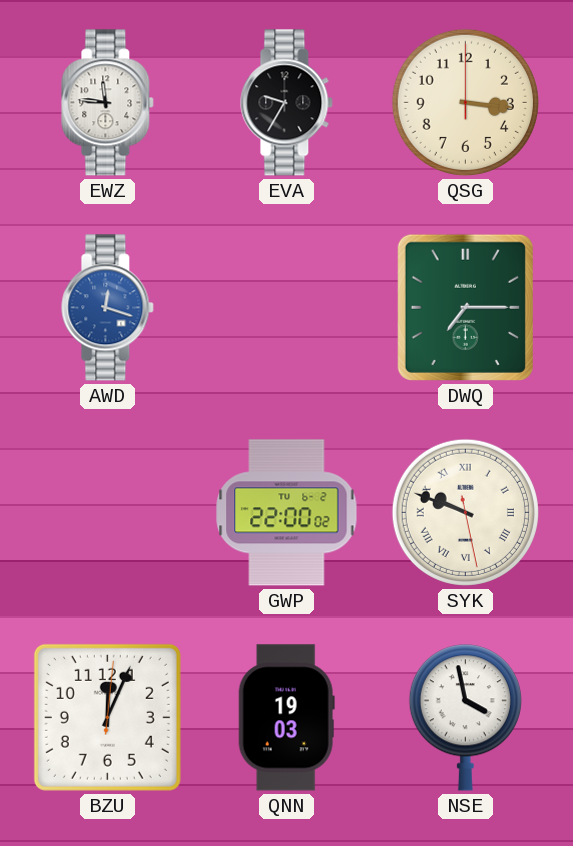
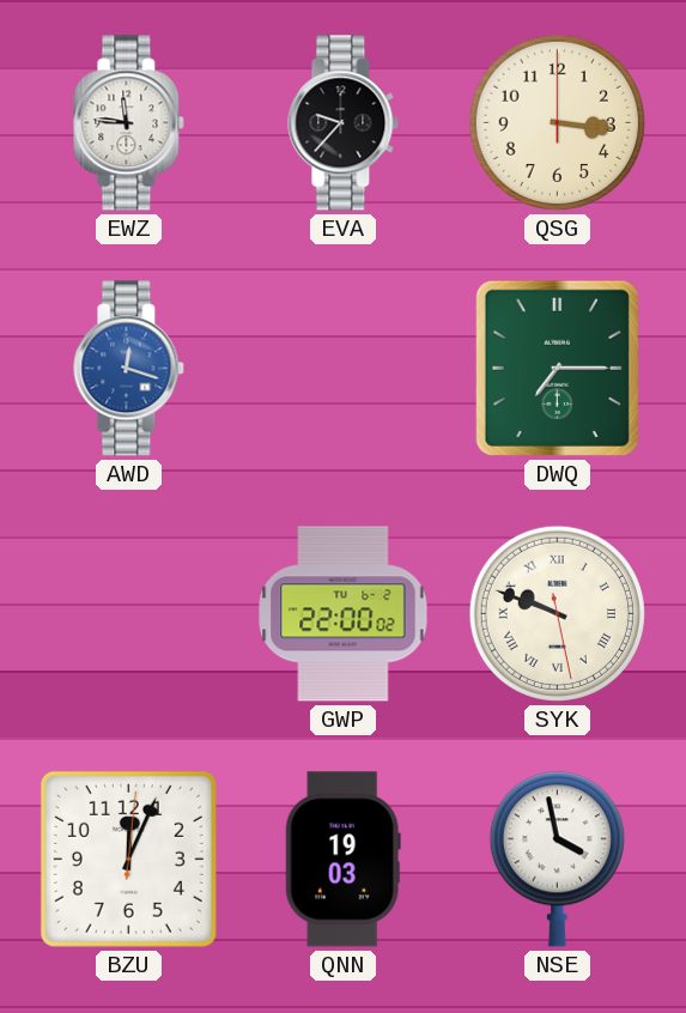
EVA: 9:35 -> 9:37 (344, 123)
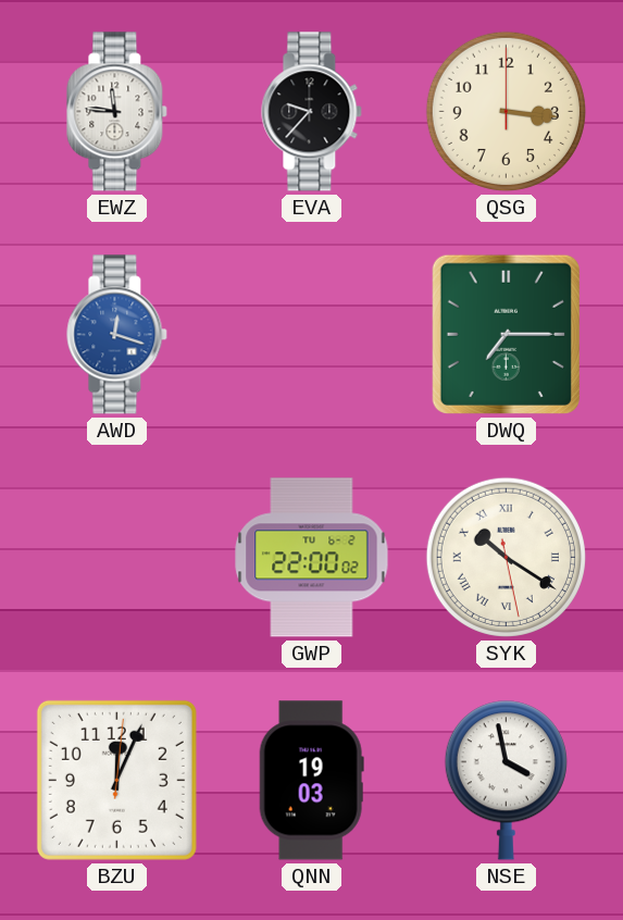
SYK: 9:48 -> 10:20 (506, 557)
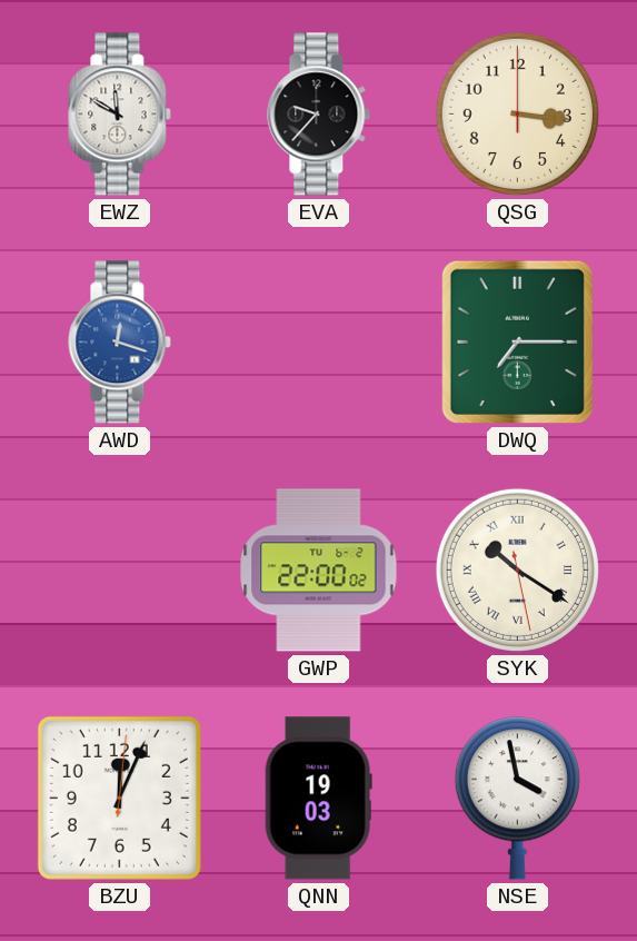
EWZ: 11:46 -> 11:50 (120, 115)
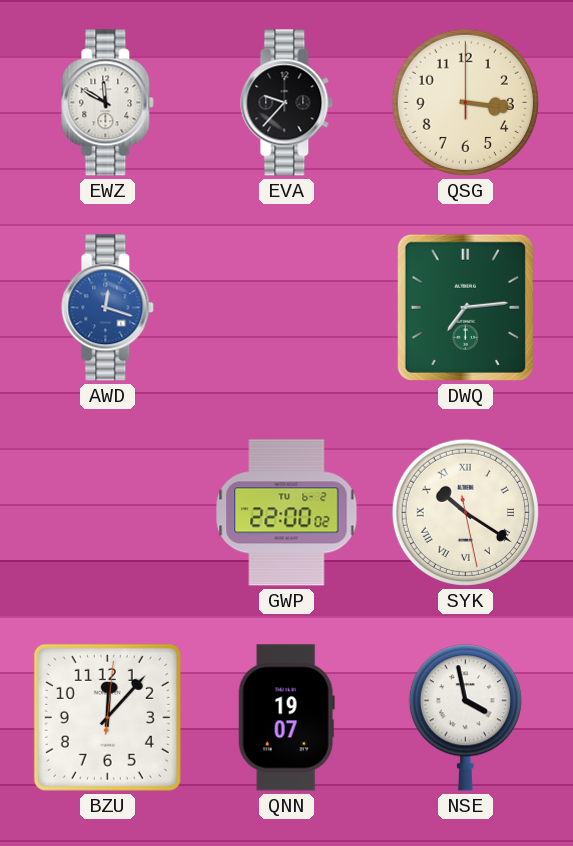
DWQ: 7:15 -> 7:14 (465, 307)
BZU: 12:04 -> 12:07 (107, 717)
QNN: 19:03 -> 19:07 (286, 718)
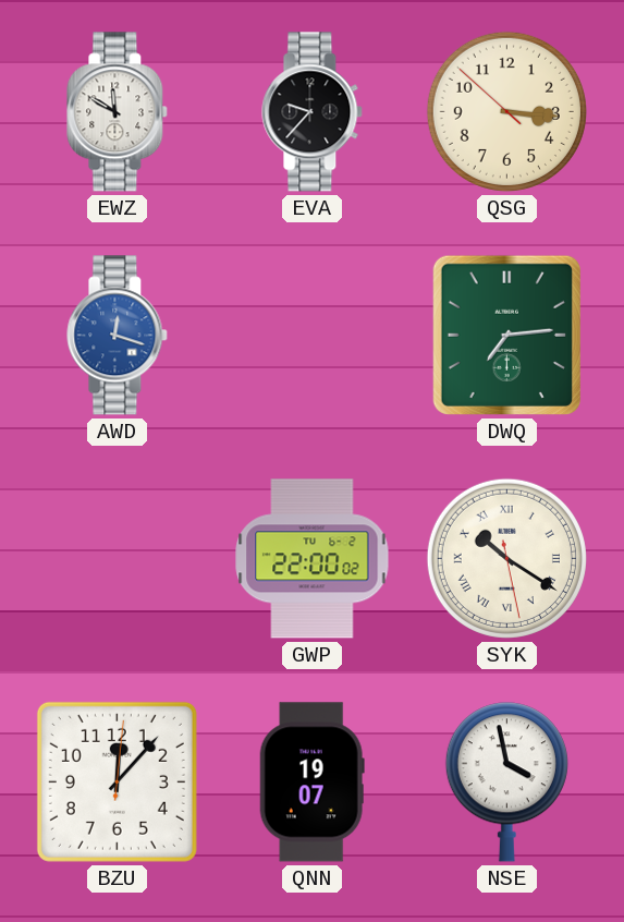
QSG: 3:16 -> 3:15 (506, 111)
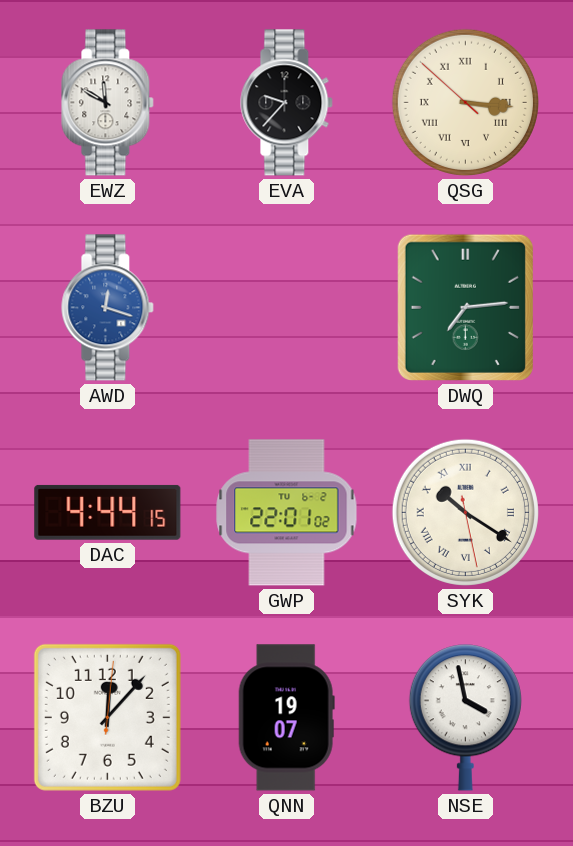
QSG numerals: Arabic -> Roman (465, 102)
DAC: none -> 4:44 (108, 512)
GWP: 22:00 -> 22:01 (287, 513)
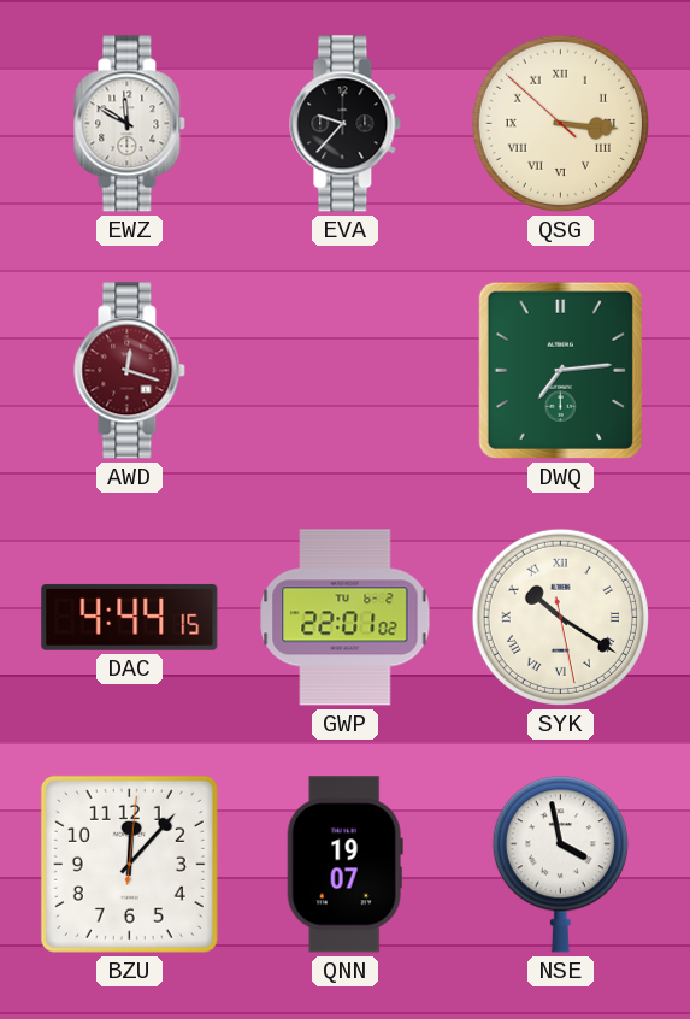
AWD dial: blue -> burgundy (130, 371)
